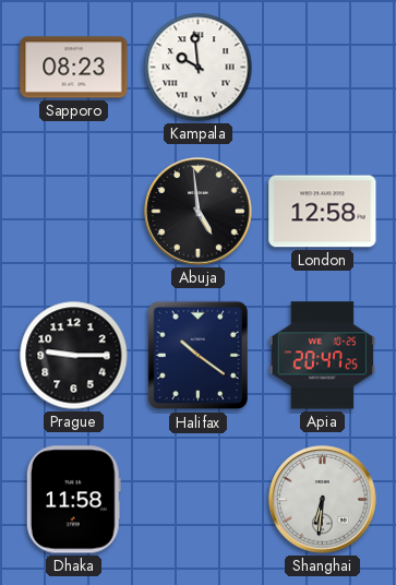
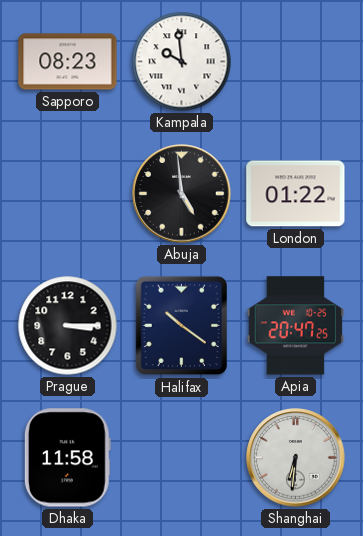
London: 12:58 -> 01:22 (296, 194)
Prague: 9:15 -> 3:15 (68, 326)
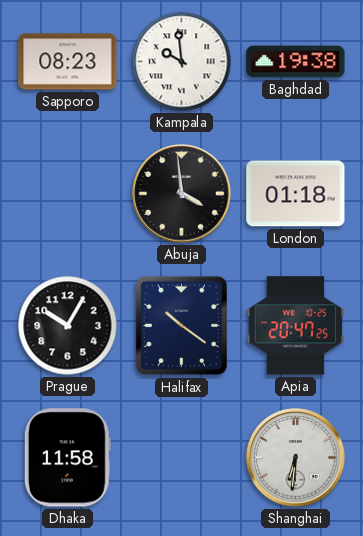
Baghdad: none -> 19:38 (296, 62)
Abuja: 4:59 -> 3:59 (182, 194)
London: 01:22 -> 01:18 (296, 194)
Prague: 3:15 -> 10:05 (68, 326)
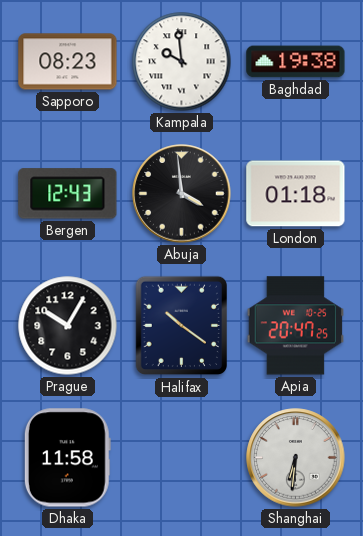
Bergen: none -> 12:43 (68, 194)
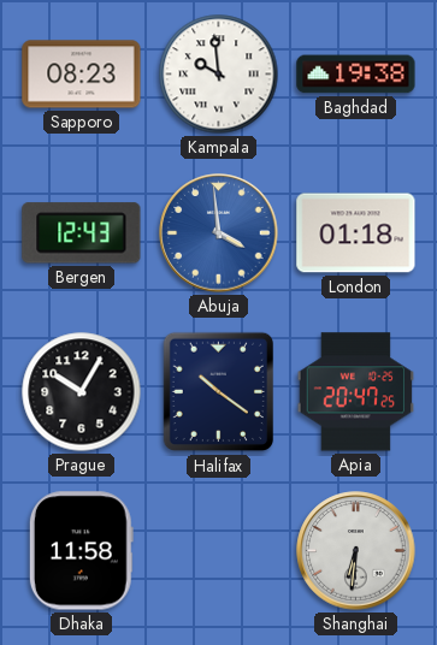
Abuja dial: black -> blue (219, 233)
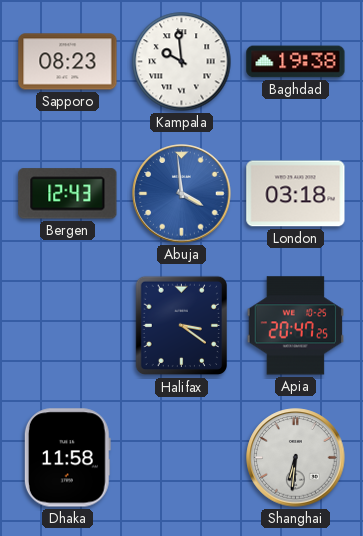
London: 01:18 -> 03:18 (296, 194)
Prague: 10:05 -> none (82, 392)
Halifax: 10:21 -> 3:21 (181, 326)
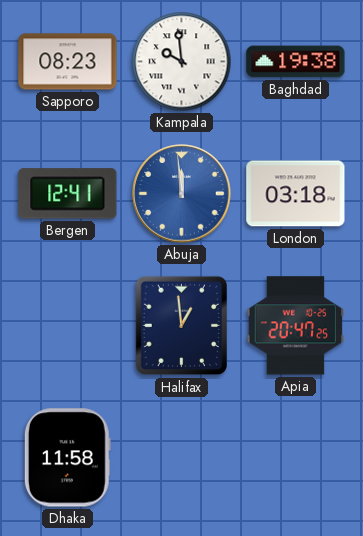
Bergen: 12:43 -> 12:41 (68, 194)
Abuja: 3:59 -> 11:59 (182, 194)
Halifax: 3:21 -> 12:59 (181, 326)
Shanghai: 6:31 -> none (296, 458)
